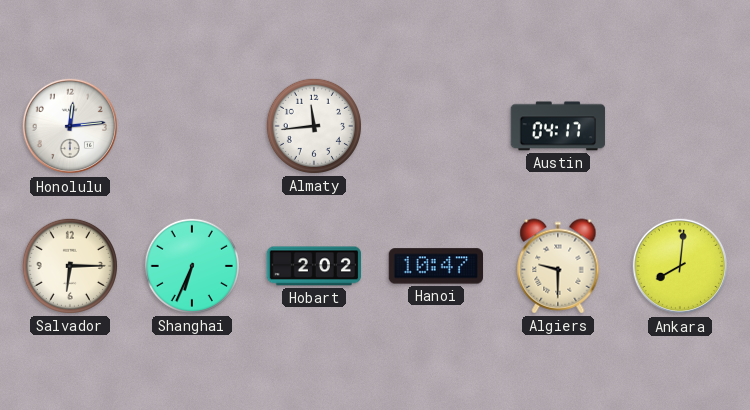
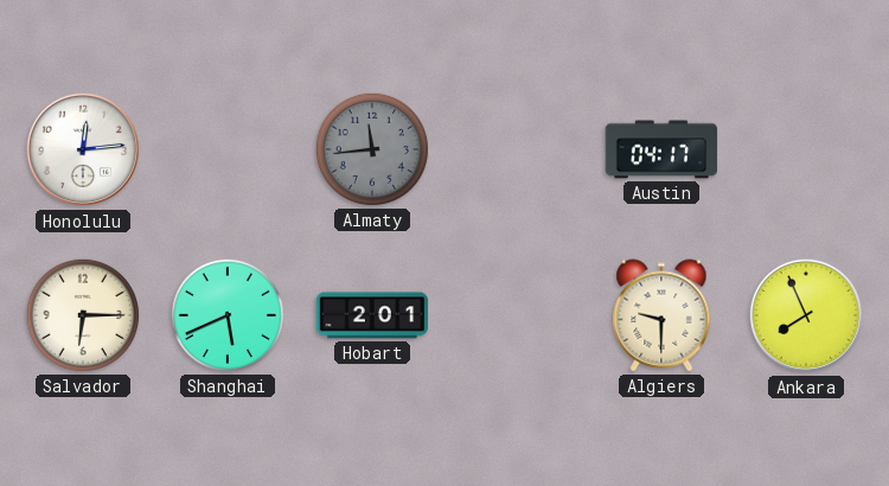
Almaty dial: white -> grey (372, 149)
Shanghai: 6:34 -> 5:41 (228, 315)
Hobart: 2:02 -> 2:01 (372, 315)
Hanoi: 10:47 -> none (435, 266)
Ankara: 8:01 -> 7:56 (806, 315)
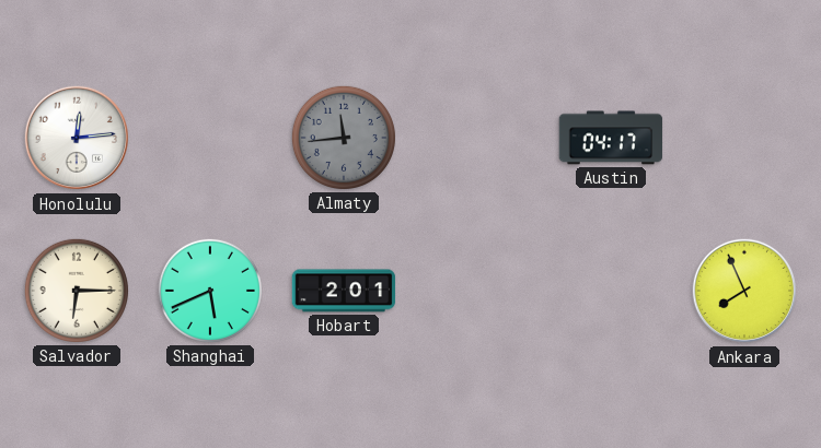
Algiers: 9:30 -> none (661, 315)
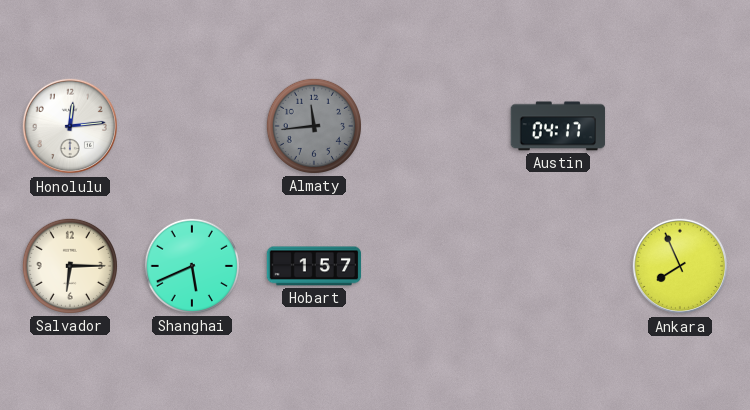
Hobart: 2:01 -> 1:57 (314, 266)
